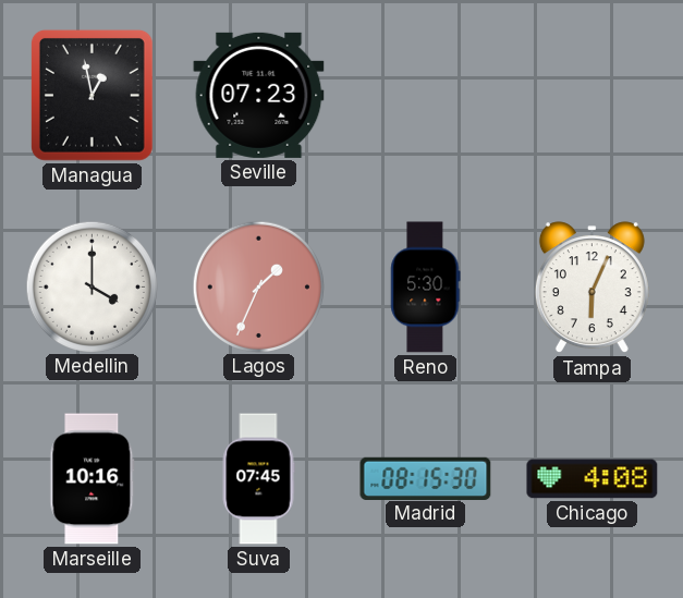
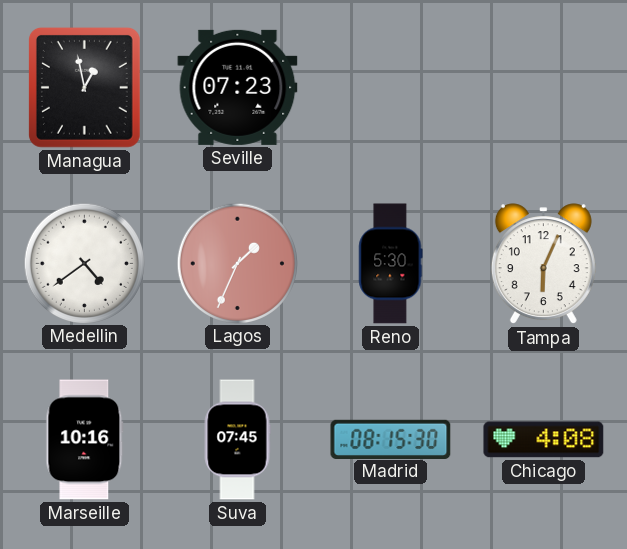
Medellin: 4:00 -> 4:39 (84, 263)
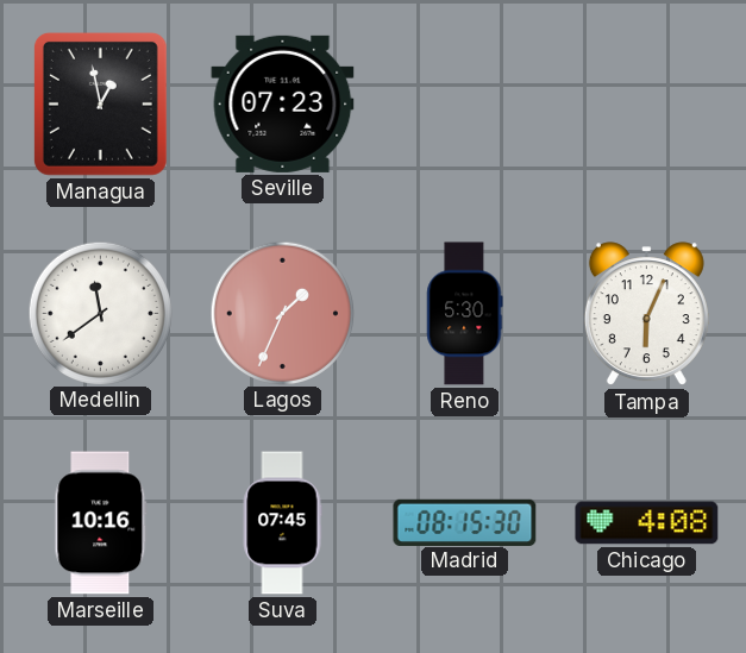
Medellin: 4:39 -> 11:39 (100, 313)
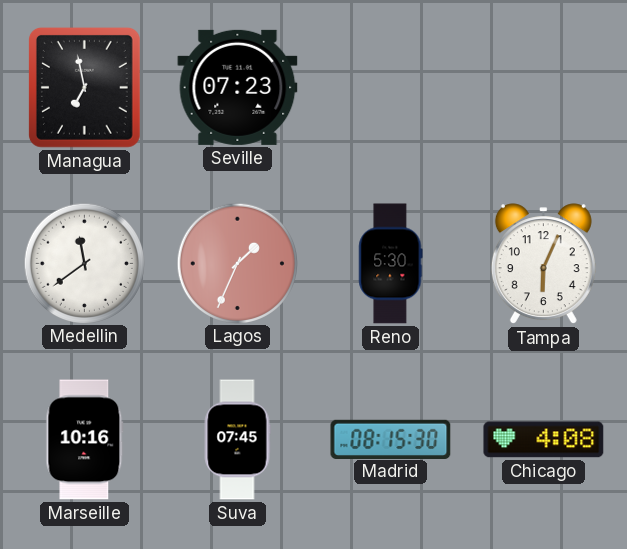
Managua: 12:58 -> 6:58 (84, 87)
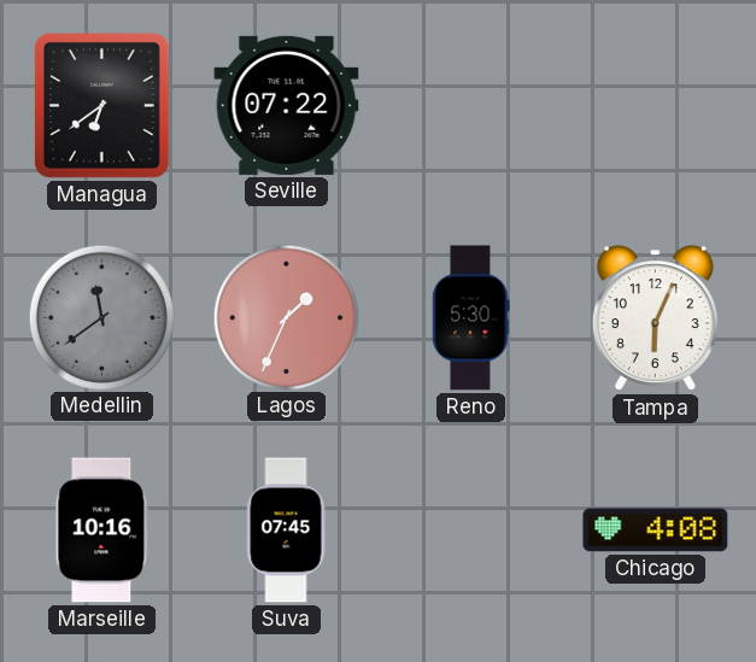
Managua: 6:58 -> 6:39 (101, 105)
Seville: 07:23 -> 07:22 (287, 105)
Medellin dial: white -> grey (101, 317)
Madrid: 08:15 -> none (391, 439)
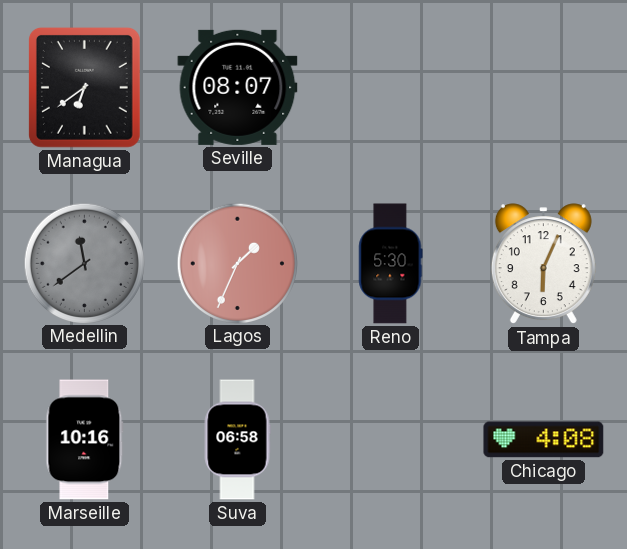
Seville: 07:22 -> 08:07 (238, 87)
Suva: 07:45 -> 06:58 (237, 440)
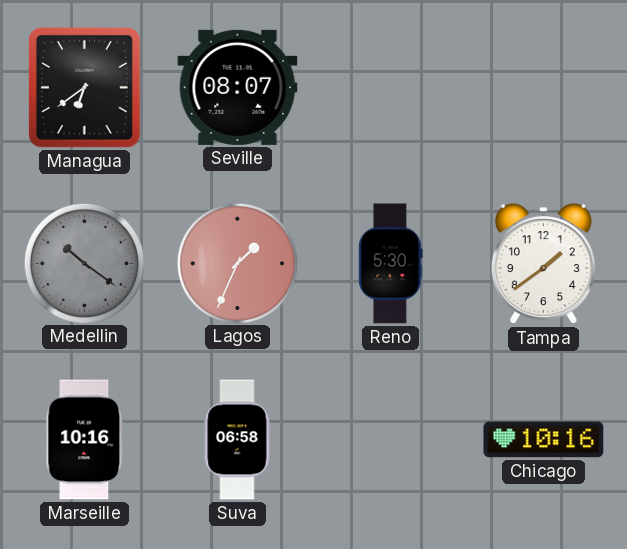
Medellin: 11:39 -> 10:21 (84, 263)
Tampa: 6:04 -> 1:39 (543, 264)
Chicago: 4:08 -> 10:16 (544, 440)
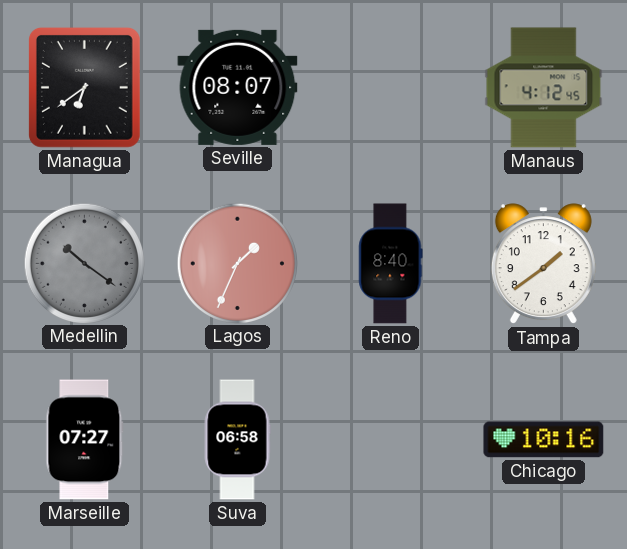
Manaus: none -> 4:12 (544, 88)
Reno: 5:30 -> 8:40 (391, 264)
Marseille: 10:16 -> 07:27 (85, 440)
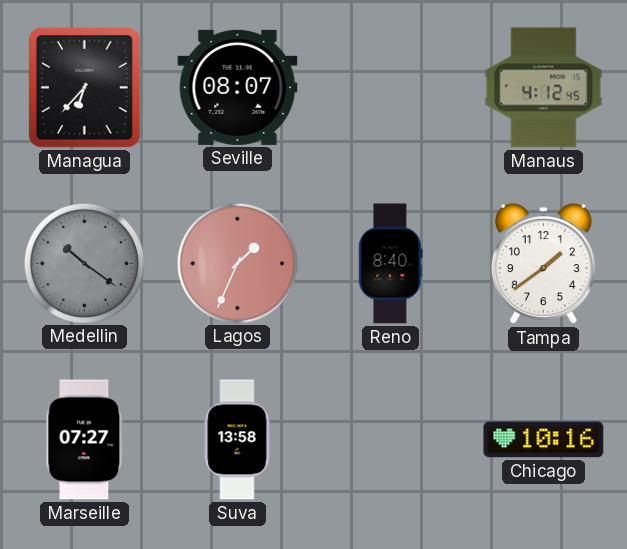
Managua: 6:39 -> 6:37 (84, 87)
Suva: 06:58 -> 13:58 (237, 440)
